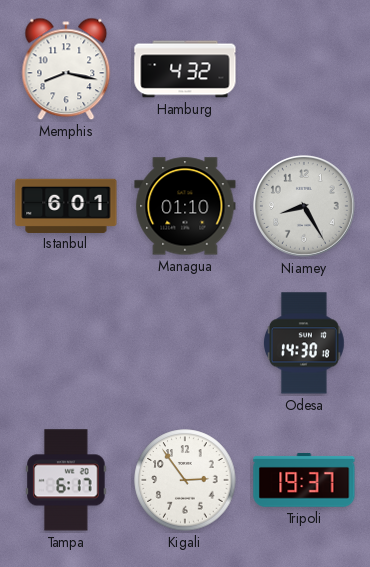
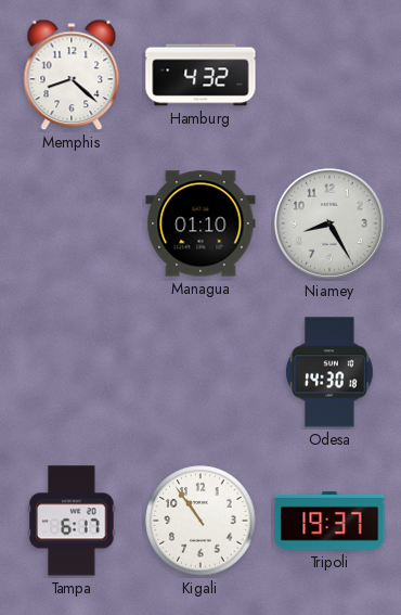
Memphis: 8:17 -> 8:22 (72, 75)
Istanbul: 6:01 -> none (66, 205)
Kigali: 2:54 -> 10:54 (200, 521)
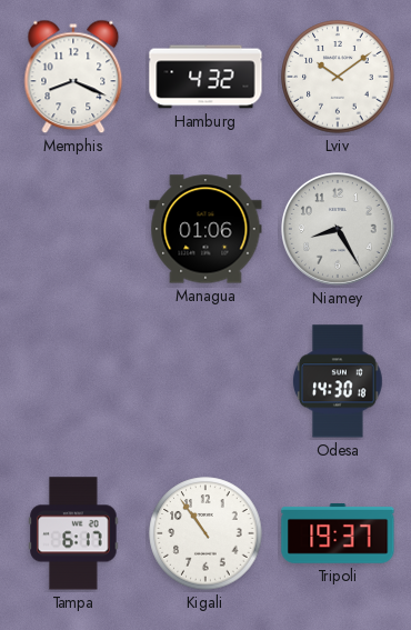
Memphis: 8:22 -> 8:19 (73, 77)
Lviv: none -> 10:09 (338, 77)
Managua: 01:10 -> 01:06 (205, 229)
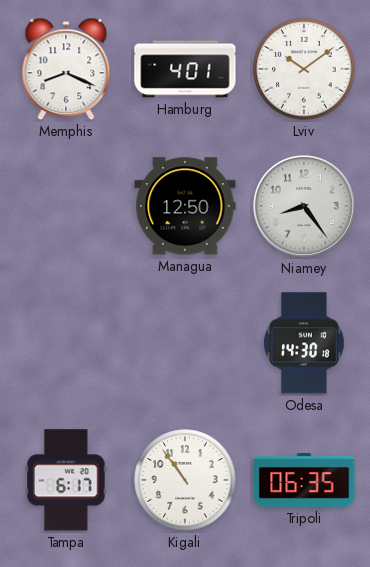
Hamburg: 4:32 -> 4:01 (185, 69)
Managua: 01:06 -> 12:50 (185, 206)
Niamey: 8:25 -> 8:24 (304, 206)
Tripoli: 19:37 -> 06:35 (304, 481)
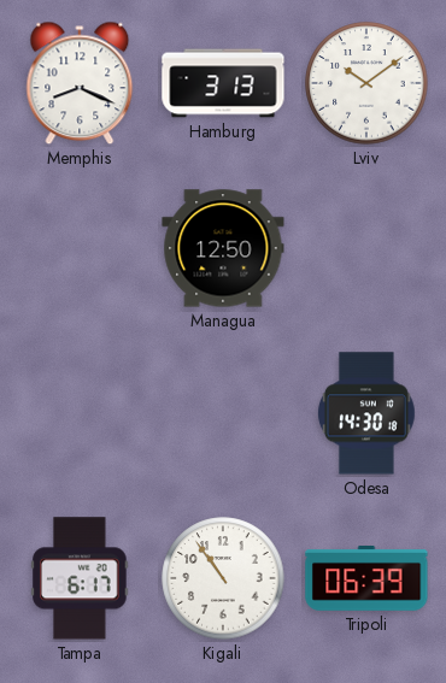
Hamburg: 4:01 -> 3:13 (223, 83)
Niamey: 8:24 -> none (304, 206)
Tripoli: 06:35 -> 06:39 (366, 579)
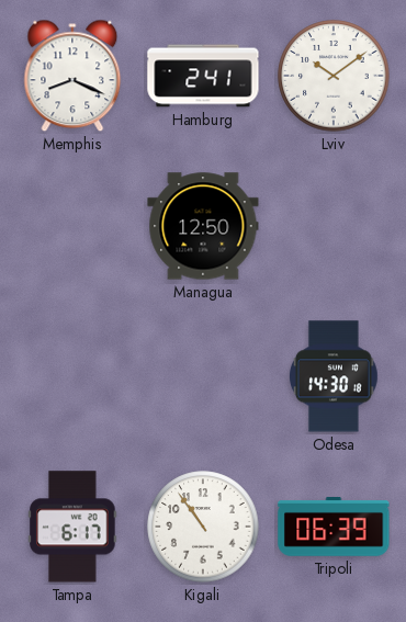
Hamburg: 3:13 -> 2:41 (203, 76)
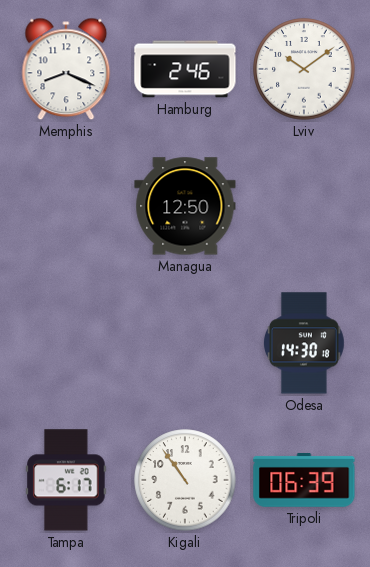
Hamburg: 2:41 -> 2:46 (185, 69)
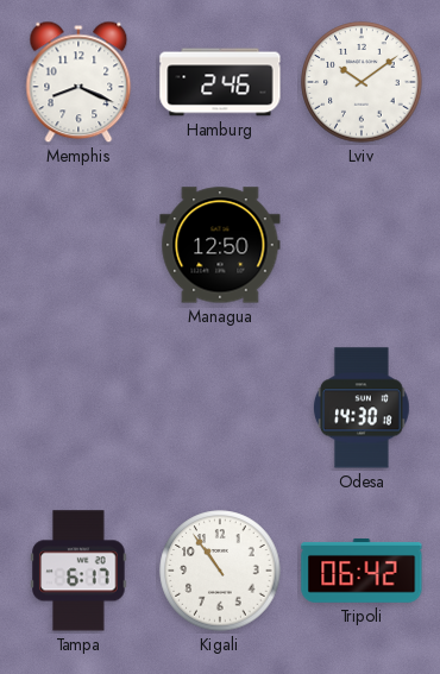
Tripoli: 06:39 -> 06:42 (362, 572)
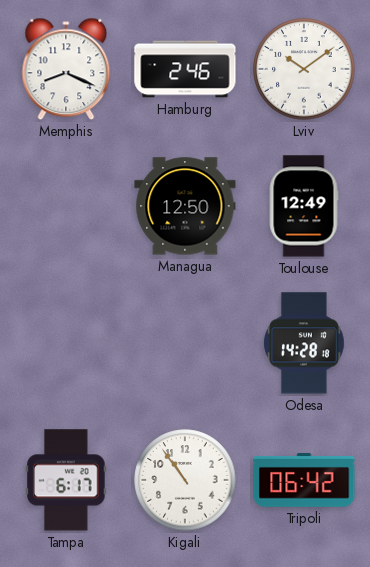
Toulouse: none -> 12:49 (304, 206)
Odesa: 14:30 -> 14:28 (304, 343)
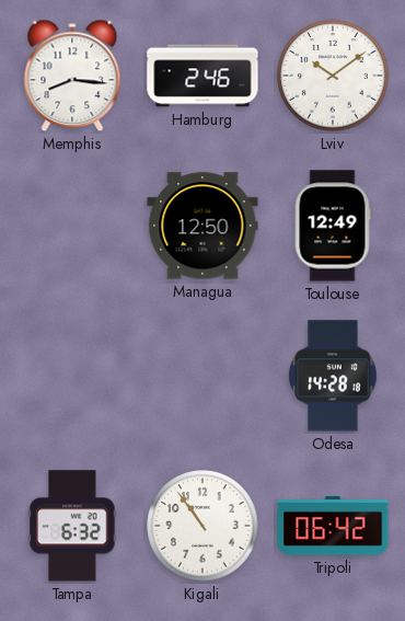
Memphis: 8:19 -> 8:16 (72, 76)
Tampa: 6:17 -> 6:32 (72, 526)
